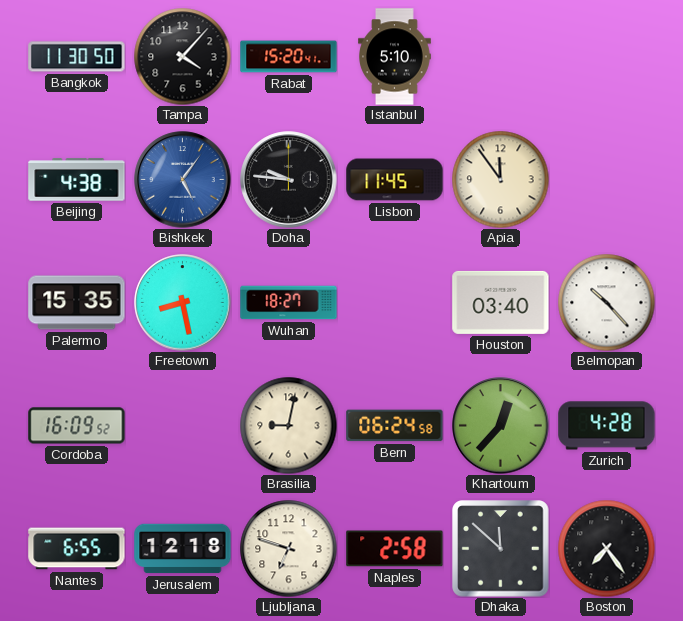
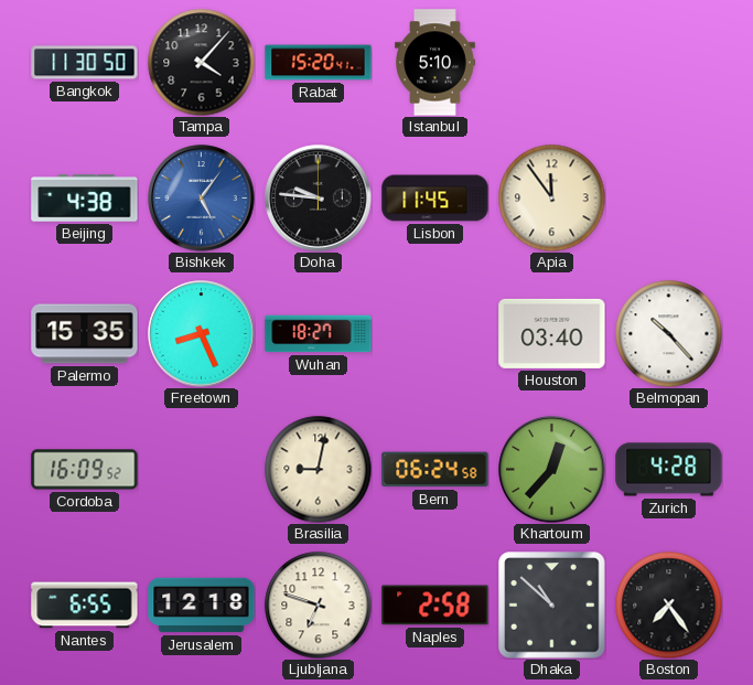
Freetown: 8:28 -> 8:26 (202, 334)
Dhaka: 11:52 -> 10:52 (552, 606)
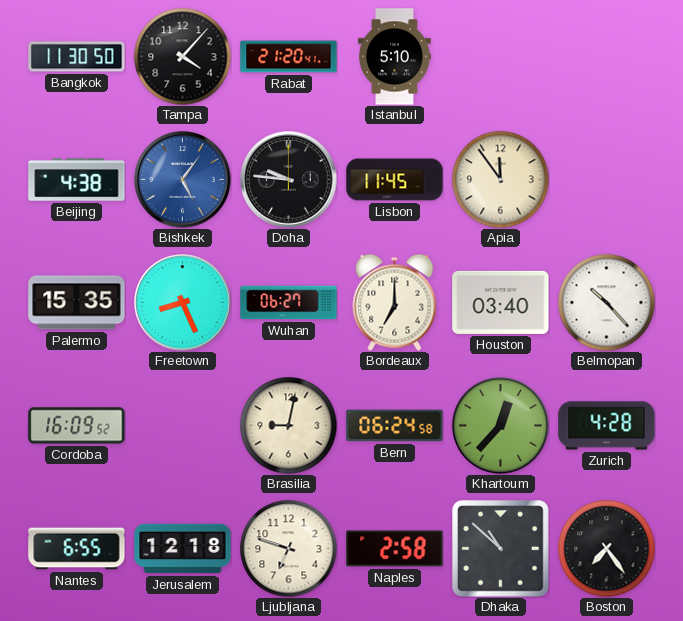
Rabat: 15:20 -> 21:20 (289, 57)
Wuhan: 18:27 -> 06:27 (289, 303)
Bordeaux: none -> 7:00 (395, 302)
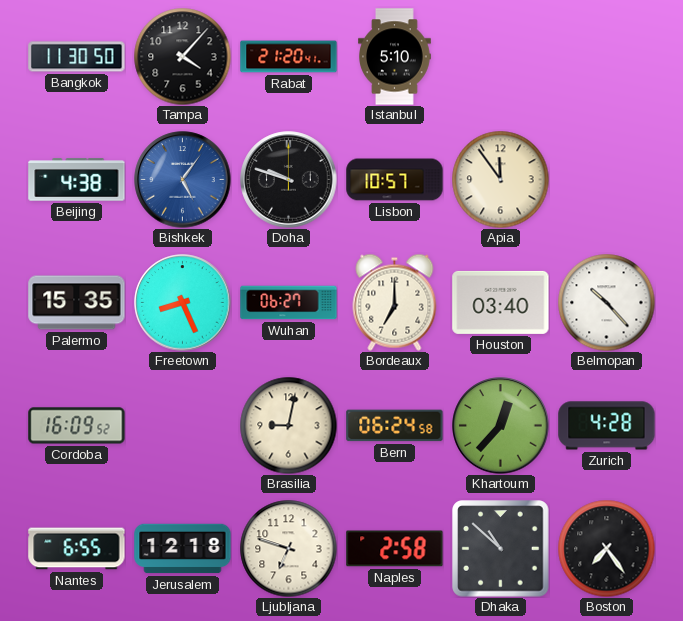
Doha: 9:46 -> 9:48 (289, 180)
Lisbon: 11:45 -> 10:57 (395, 180)
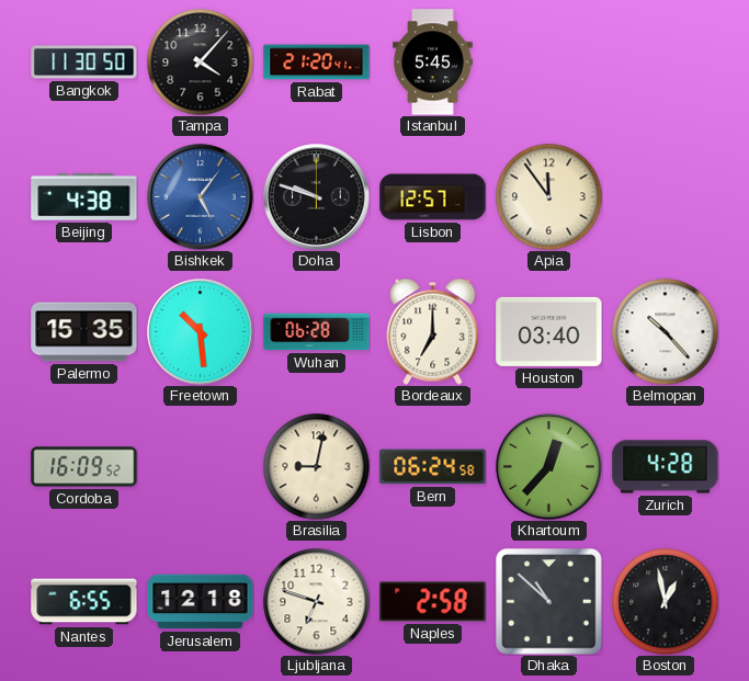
Istanbul: 5:10 -> 5:45 (433, 63)
Lisbon: 10:57 -> 12:57 (433, 197)
Freetown: 8:26 -> 10:29 (201, 332)
Wuhan: 06:27 -> 06:28 (317, 332)
Boston: 7:24 -> 12:58 (665, 601)
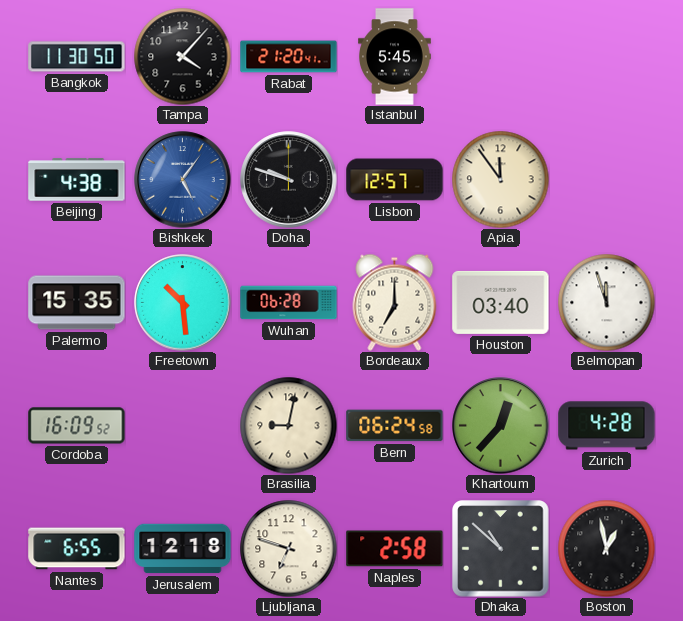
Belmopan: 10:23 -> 11:57 (606, 302)
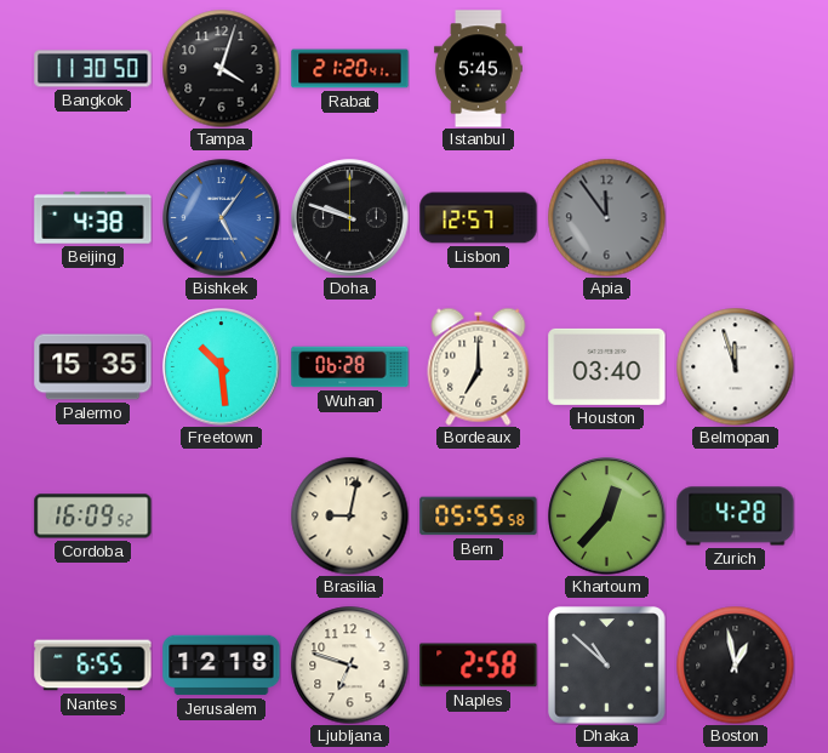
Tampa: 4:07 -> 4:03 (221, 68)
Apia dial: cream -> grey (606, 217)
Bern: 06:24 -> 05:55 (479, 517)
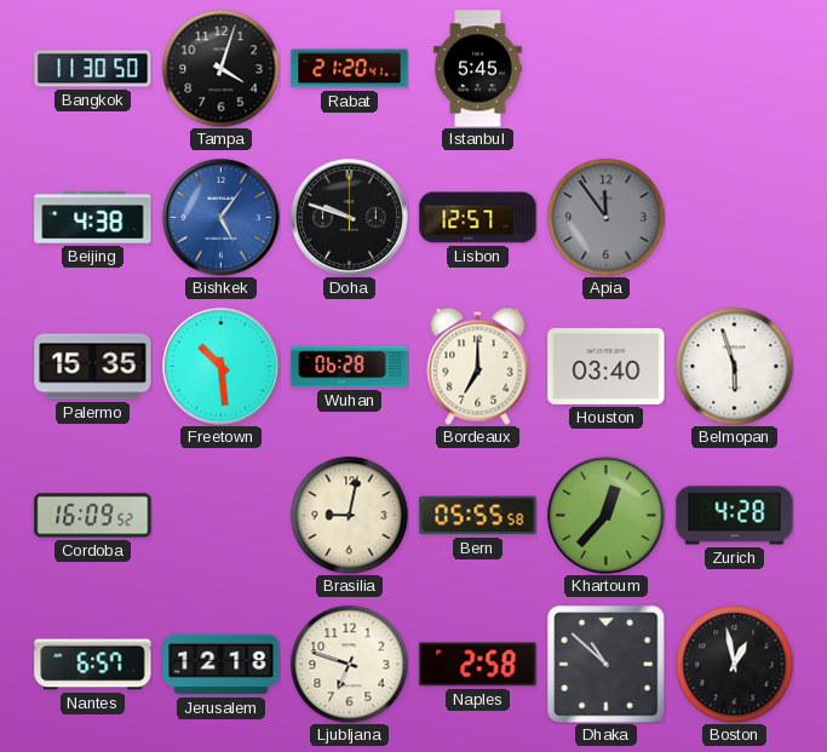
Belmopan: 11:57 -> 5:57 (734, 366)
Nantes: 6:55 -> 6:57 (93, 665)
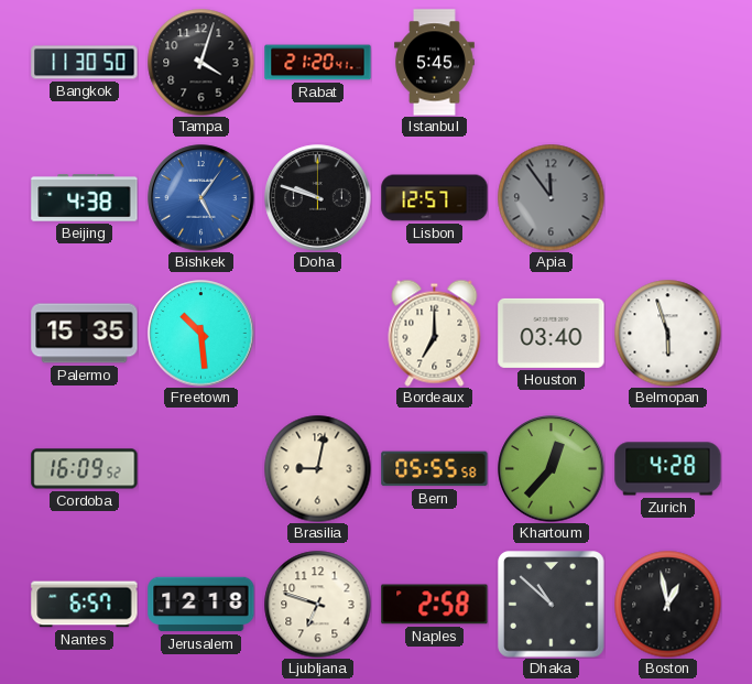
Wuhan: 06:28 -> none (350, 367)
